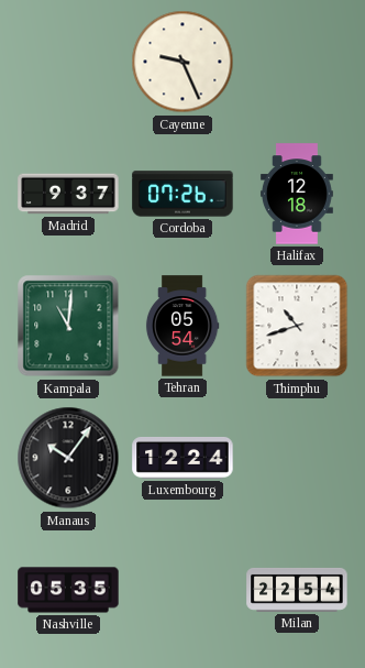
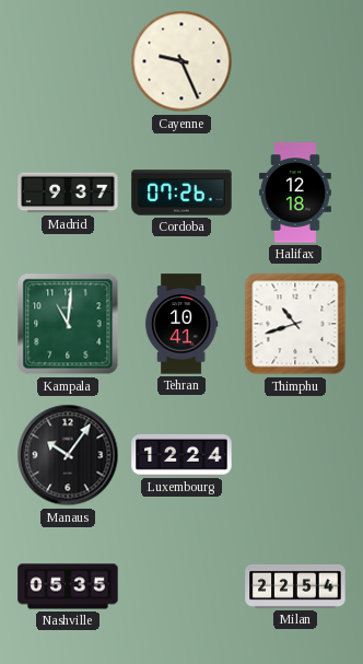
Tehran: 05:54 -> 10:41 (181, 324)
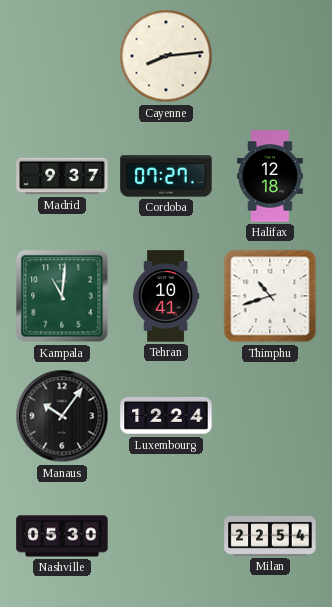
Cayenne: 9:26 -> 8:14 (166, 56)
Cordoba: 07:26 -> 07:27 (166, 176)
Nashville: 05:35 -> 05:30 (62, 536)
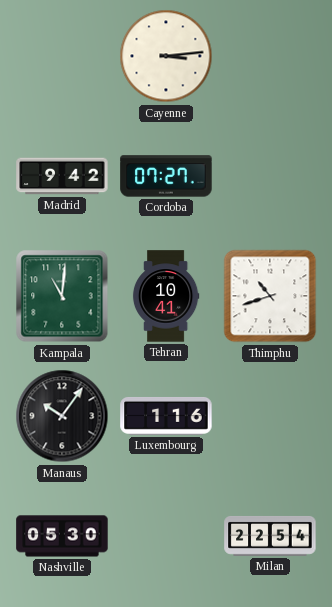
Cayenne: 8:14 -> 3:14 (166, 56)
Madrid: 9:37 -> 9:42 (62, 176)
Halifax: 12:18 -> none (270, 176)
Luxembourg: 12:24 -> 1:16 (166, 416)
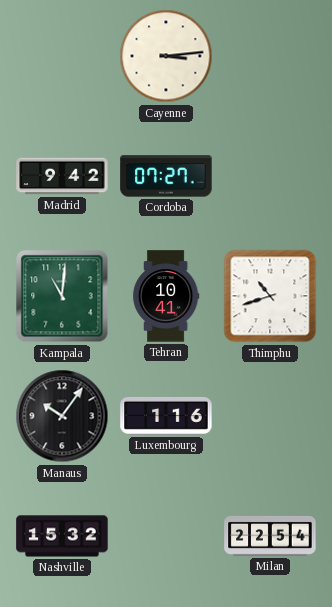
Nashville: 05:30 -> 15:32 (62, 536)
